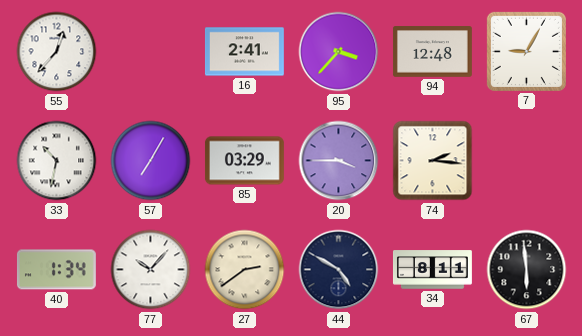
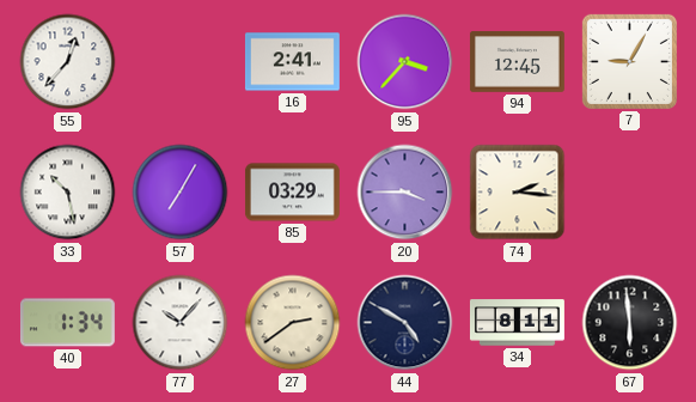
94: 12:48 -> 12:45 (517, 62)
33: 10:32 -> 10:28 (68, 193)
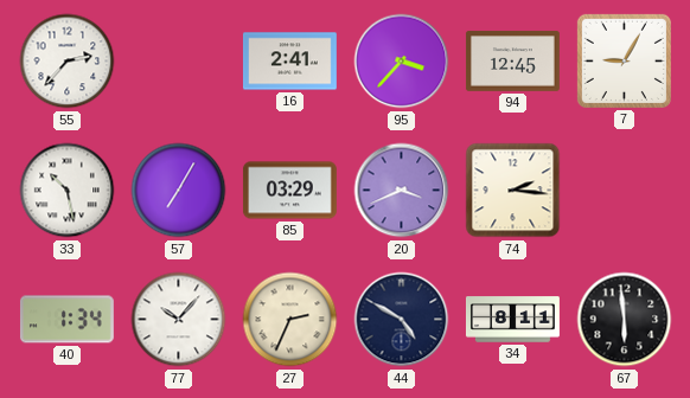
55: 12:37 -> 2:37 (68, 62)
20: 3:45 -> 3:41 (402, 191)
27: 2:39 -> 2:34 (290, 320)
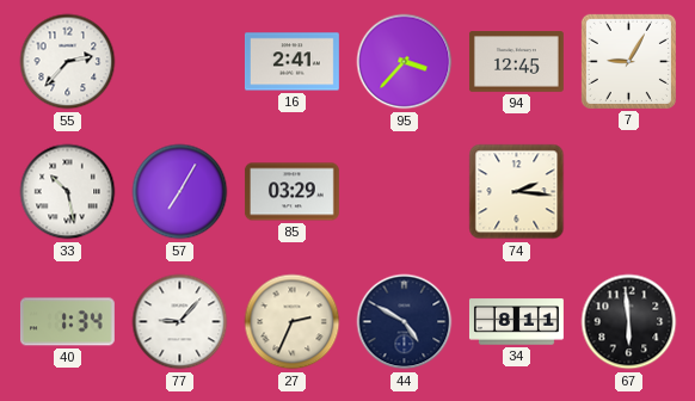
20: 3:41 -> none (402, 191)
77: 10:07 -> 9:07 (180, 322)
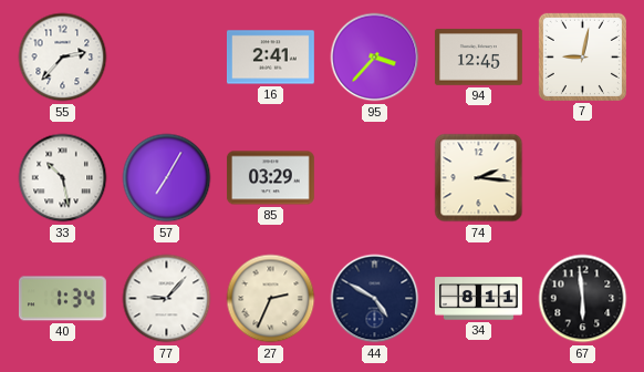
7: 9:05 -> 9:02 (582, 56)
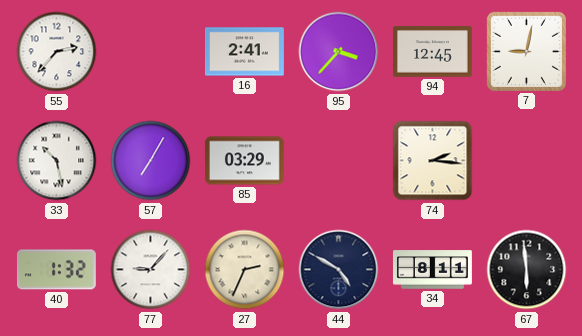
40: 1:34 -> 1:32 (56, 270)
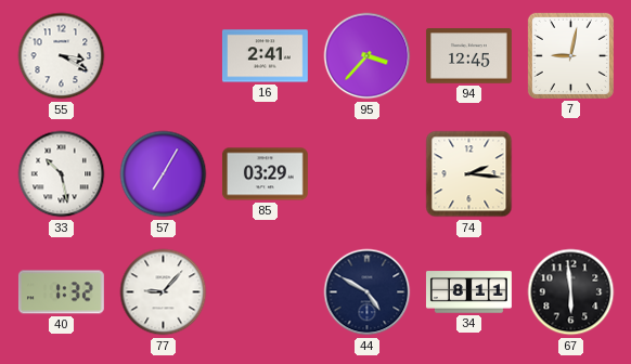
55: 2:37 -> 3:20 (62, 56)
27: 2:34 -> none (245, 270)
